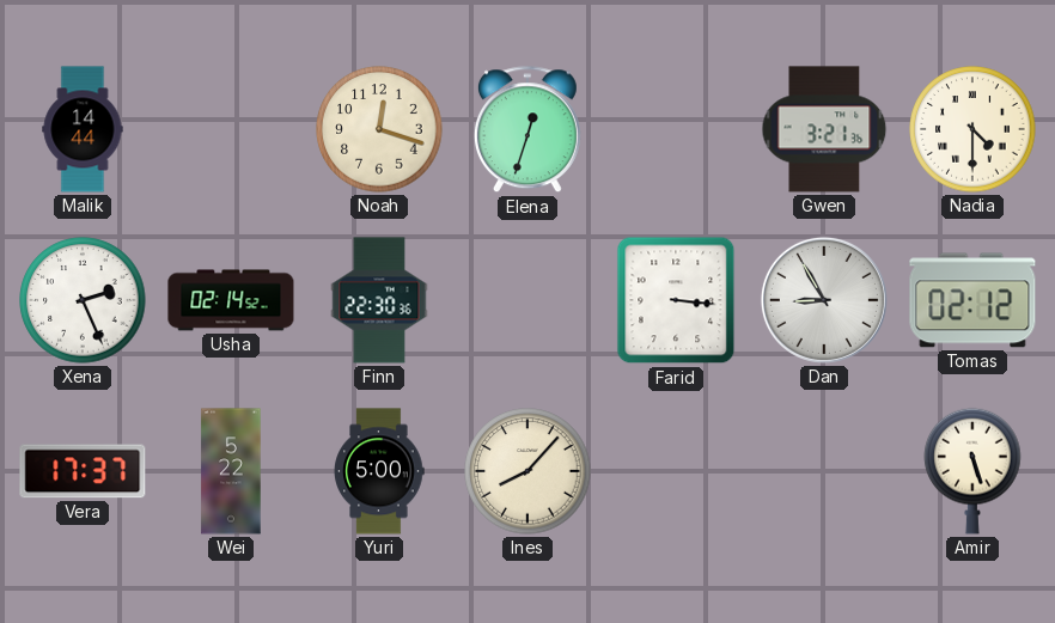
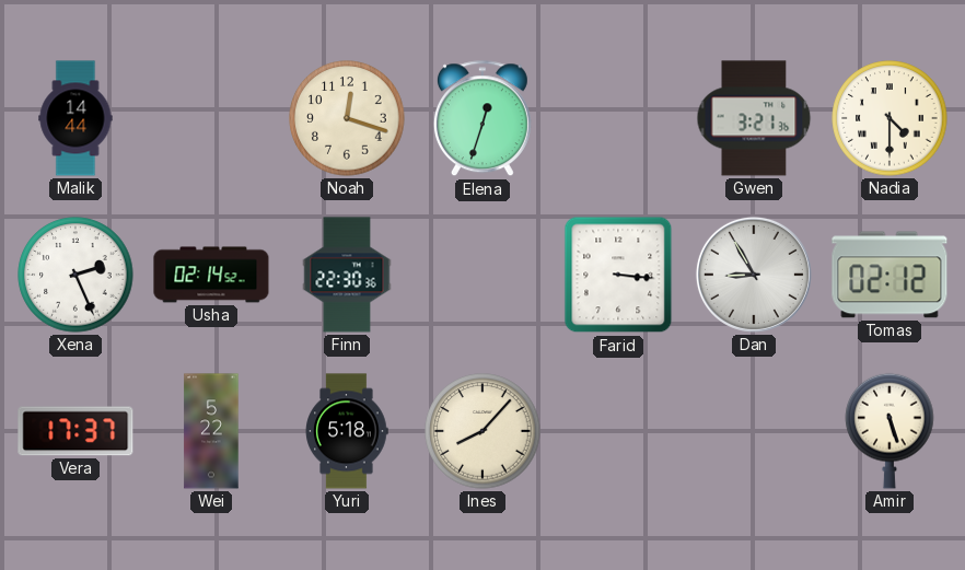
Yuri: 5:00 -> 5:18 (347, 431)
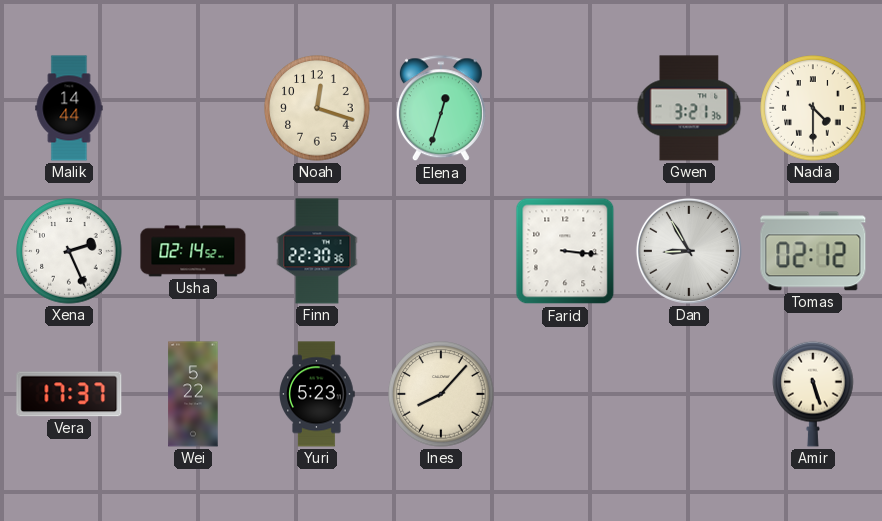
Yuri: 5:18 -> 5:23 (317, 394)
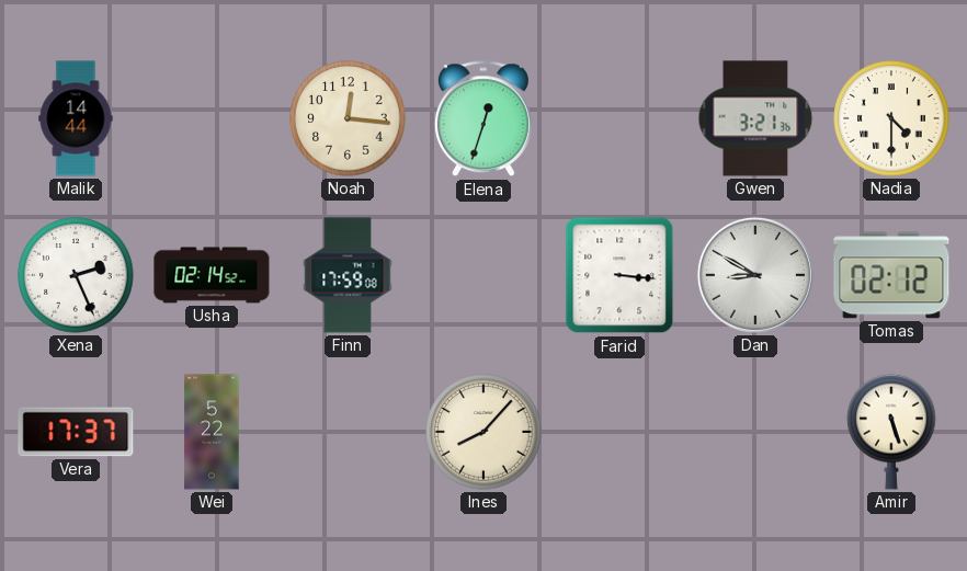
Noah: 12:18 -> 12:16 (348, 118)
Finn: 22:30 -> 17:59 (348, 275)
Dan: 8:55 -> 8:50 (755, 275)
Yuri: 5:23 -> none (317, 394)
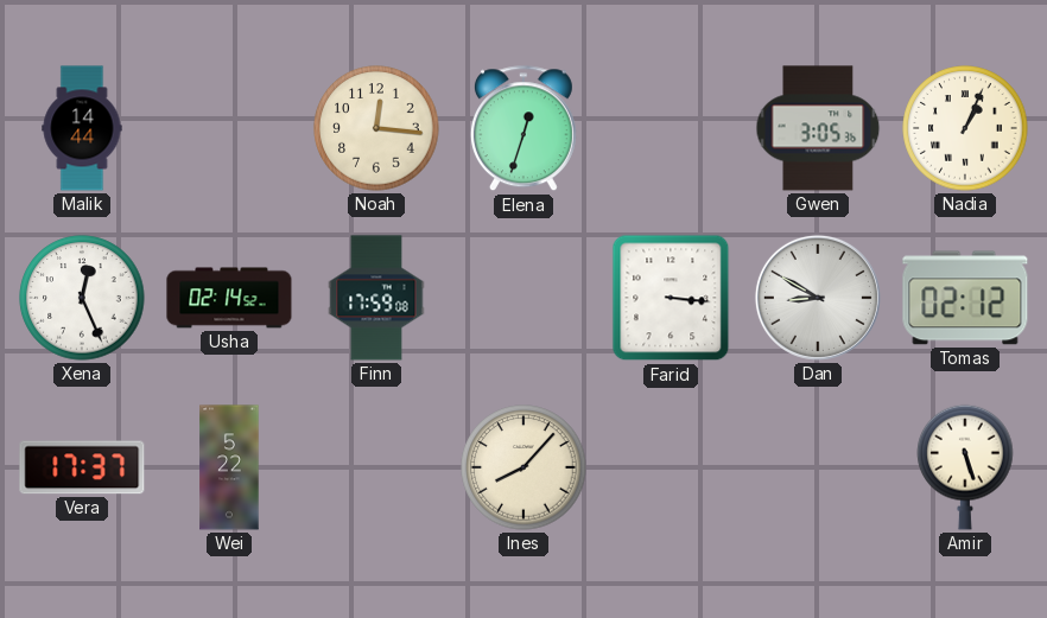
Gwen: 3:21 -> 3:05 (818, 128)
Nadia: 4:30 -> 1:04 (965, 128)
Xena: 2:26 -> 12:26 (82, 298)
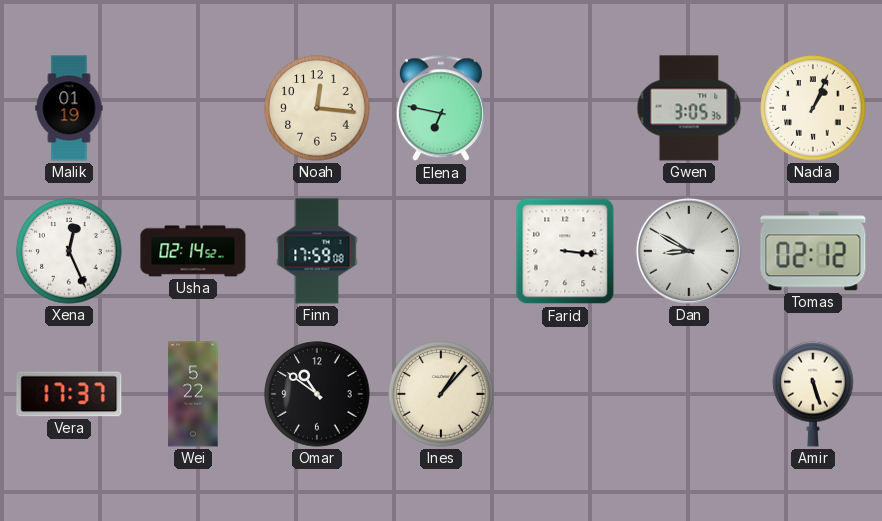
Malik: 14:44 -> 01:19 (69, 108)
Elena: 12:33 -> 6:47 (441, 109)
Omar: none -> 10:51 (317, 394)
Ines: 8:07 -> 1:07 (441, 394)
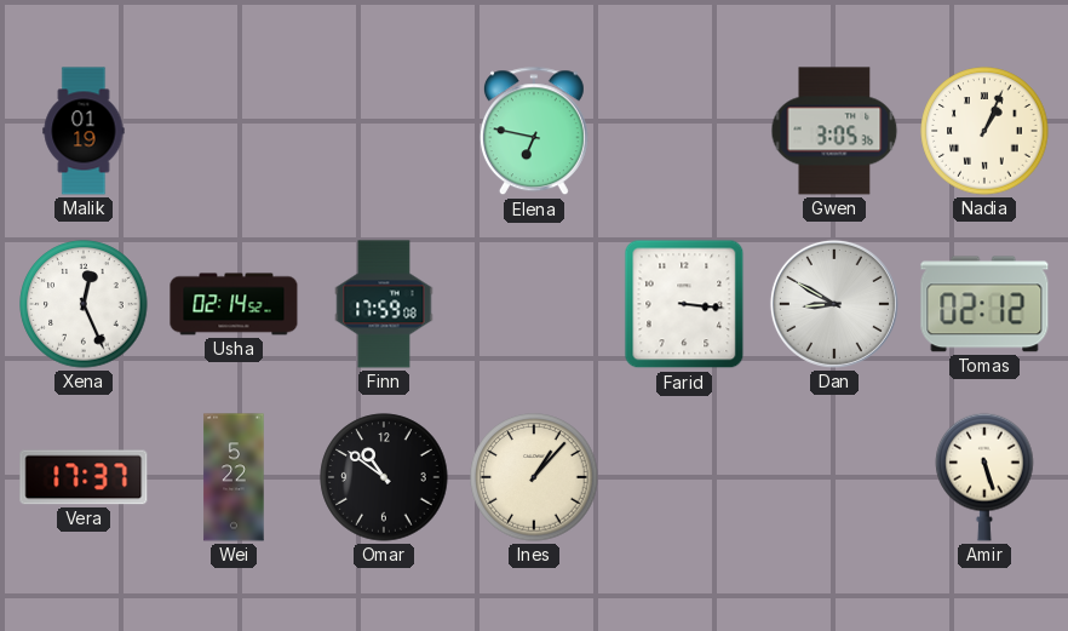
Noah: 12:16 -> none (317, 108)
